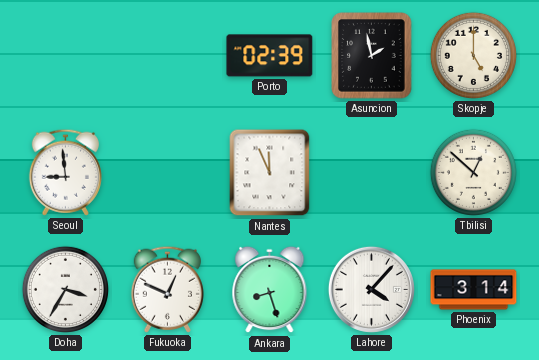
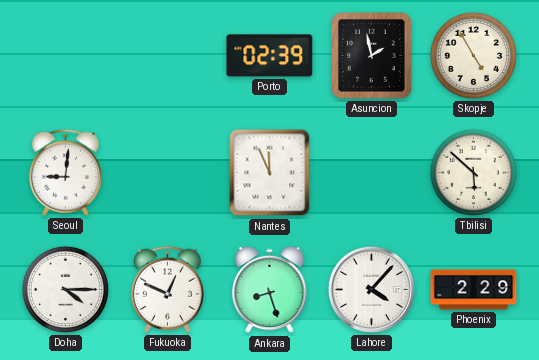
Skopje: 5:00 -> 4:55 (473, 55)
Seoul: 8:59 -> 9:01 (65, 172)
Tbilisi: 12:52 -> 5:52 (473, 172)
Doha: 3:35 -> 4:15 (65, 289)
Phoenix: 3:14 -> 2:29 (474, 290)
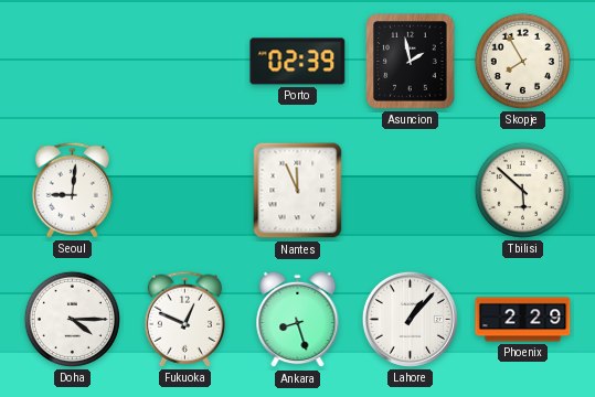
Skopje: 4:55 -> 7:55 (522, 61)
Lahore: 4:07 -> 1:07 (410, 319)
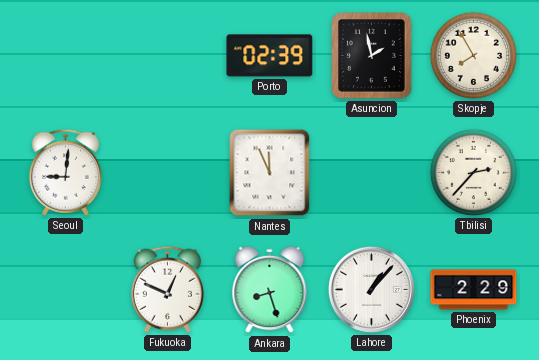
Tbilisi: 5:52 -> 2:37 (473, 172)
Doha: 4:15 -> none (72, 319)
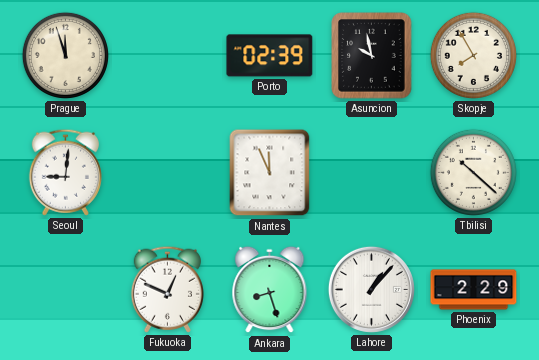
Prague: none -> 11:57 (65, 55)
Asuncion: 1:58 -> 9:58 (372, 56)
Tbilisi: 2:37 -> 10:22 (473, 172)
